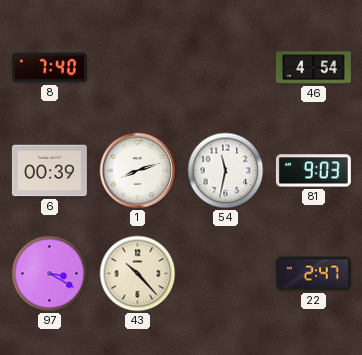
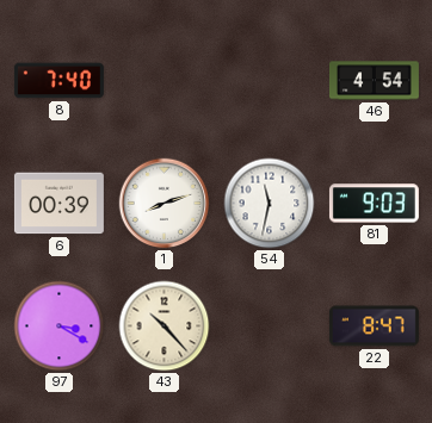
22: 2:47 -> 8:47 (374, 326)
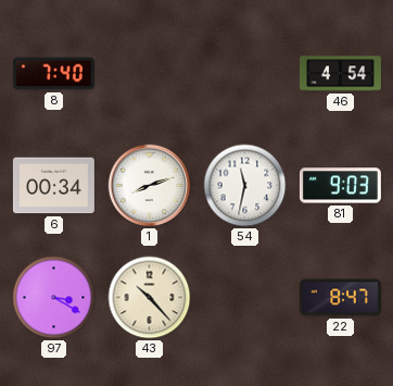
6: 00:39 -> 00:34 (53, 186)
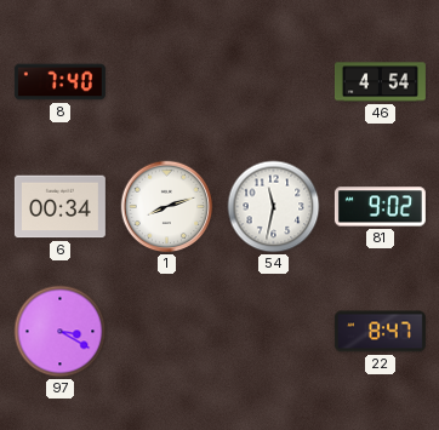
81: 9:03 -> 9:02 (380, 207)
43: 10:23 -> none (150, 298)
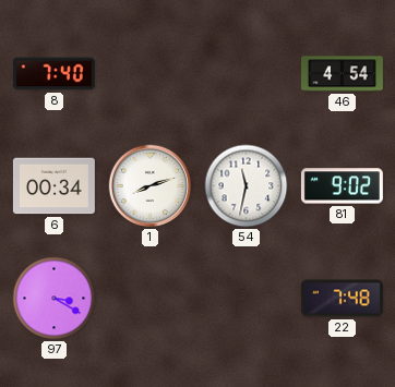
22: 8:47 -> 7:48 (342, 299)
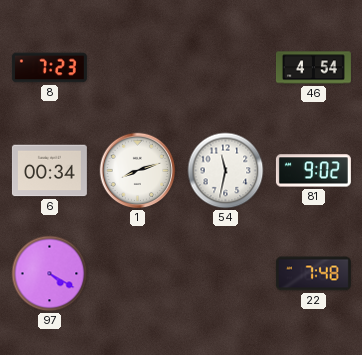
8: 7:40 -> 7:23 (49, 68)
97: 3:20 -> 4:20 (50, 274)
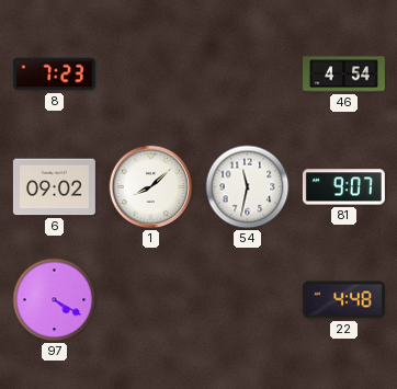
6: 00:34 -> 09:02 (54, 187)
1: 8:12 -> 8:08 (151, 187)
81: 9:02 -> 9:07 (343, 187)
22: 7:48 -> 4:48 (343, 300)
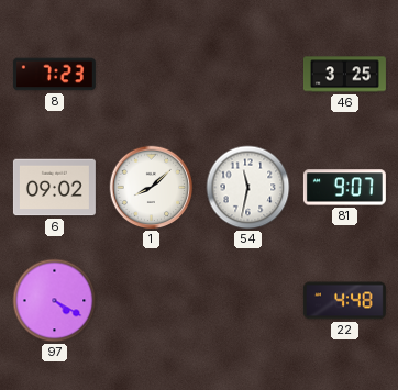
46: 4:54 -> 3:25 (344, 75)
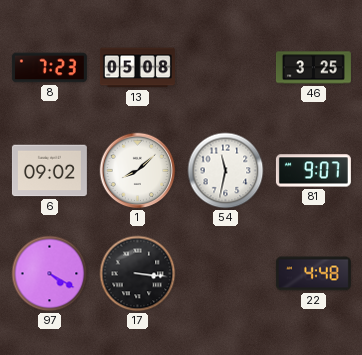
13: none -> 05:08 (137, 68)
17: none -> 3:16 (138, 274)
